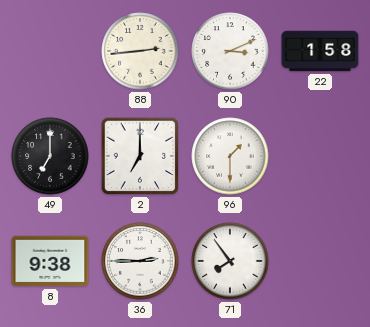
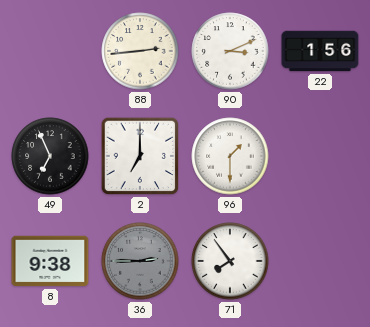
22: 1:58 -> 1:56 (320, 51)
49: 7:00 -> 6:56 (50, 156)
36 dial: white -> grey (140, 261)
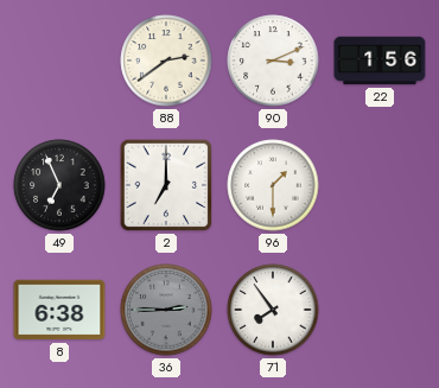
88: 2:44 -> 2:39 (166, 61)
8: 9:38 -> 6:38 (59, 310)
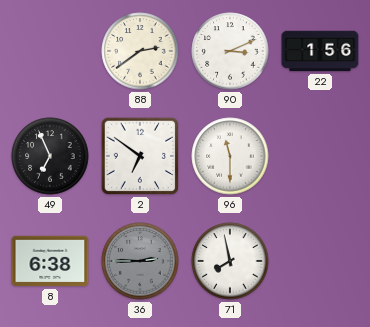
2: 7:00 -> 6:51 (140, 156)
96: 1:30 -> 11:30 (230, 156)
71: 7:54 -> 7:58 (230, 261)
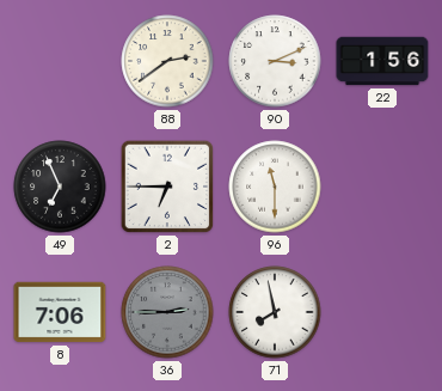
2: 6:51 -> 6:45 (167, 187)
8: 6:38 -> 7:06 (60, 312)
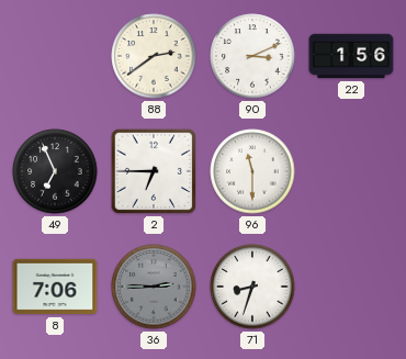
71: 7:58 -> 8:33 (252, 287)
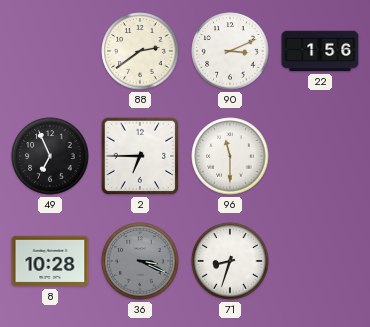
8: 7:06 -> 10:28 (50, 261)
36: 2:45 -> 3:19 (140, 261)
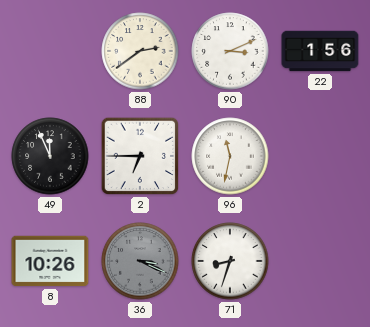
49: 6:56 -> 11:56 (50, 156)
96: 11:30 -> 11:32 (230, 156)
8: 10:28 -> 10:26 (50, 261)
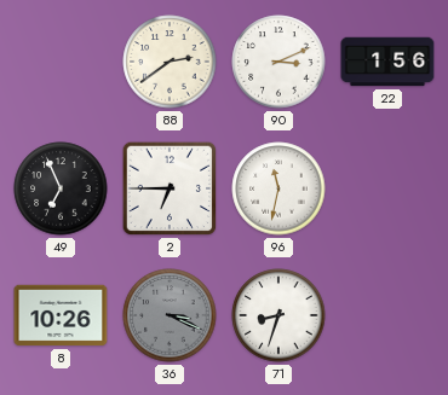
49: 11:56 -> 6:56 (61, 188)
